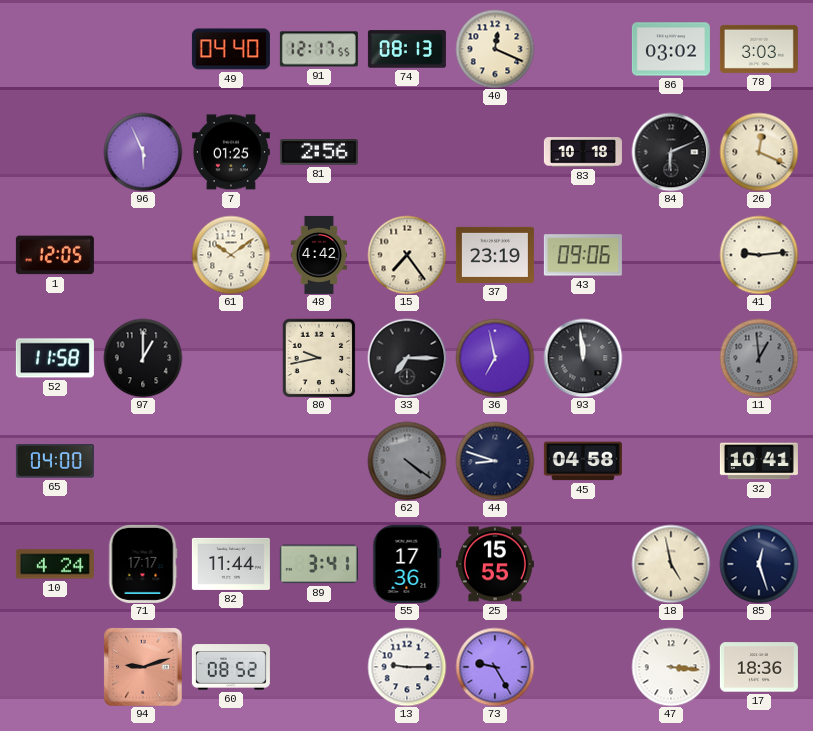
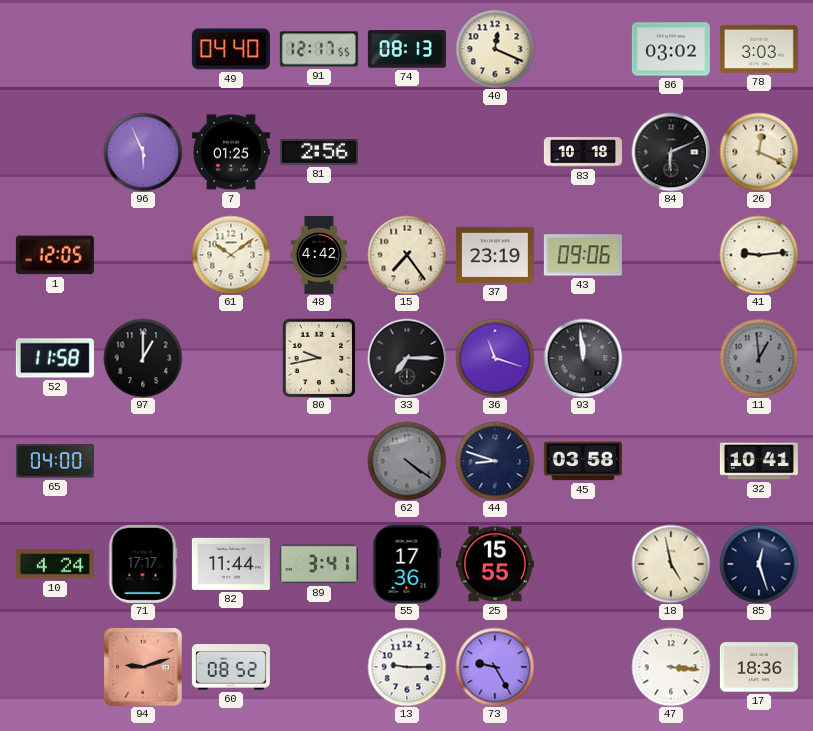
36: 6:58 -> 11:18 (495, 358)
45: 04:58 -> 03:58 (583, 461)
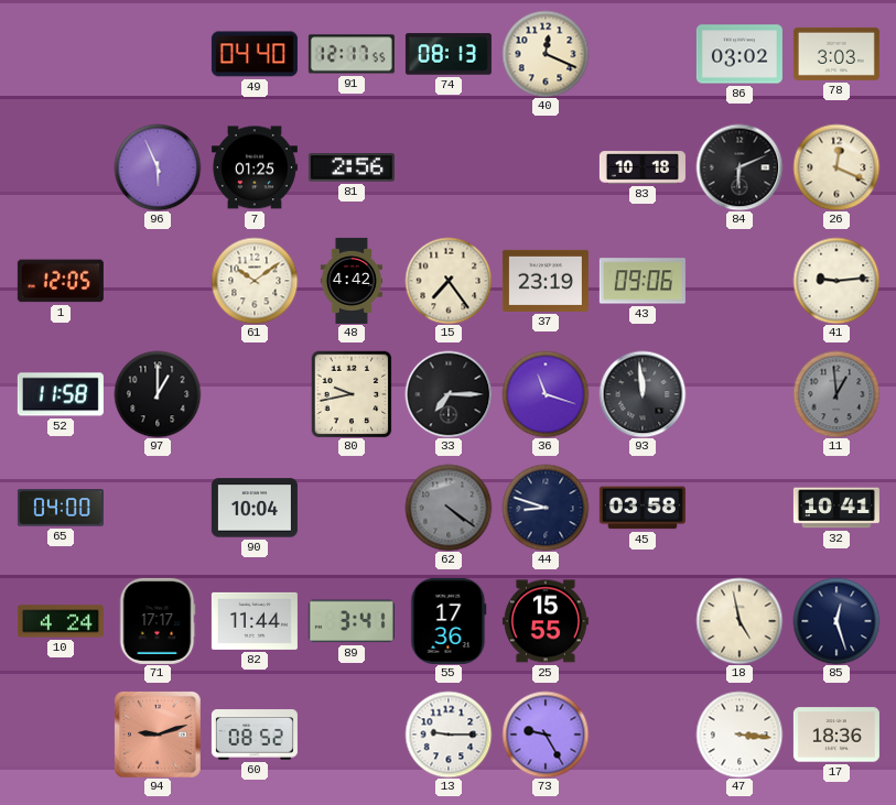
90: none -> 10:04 (255, 508)
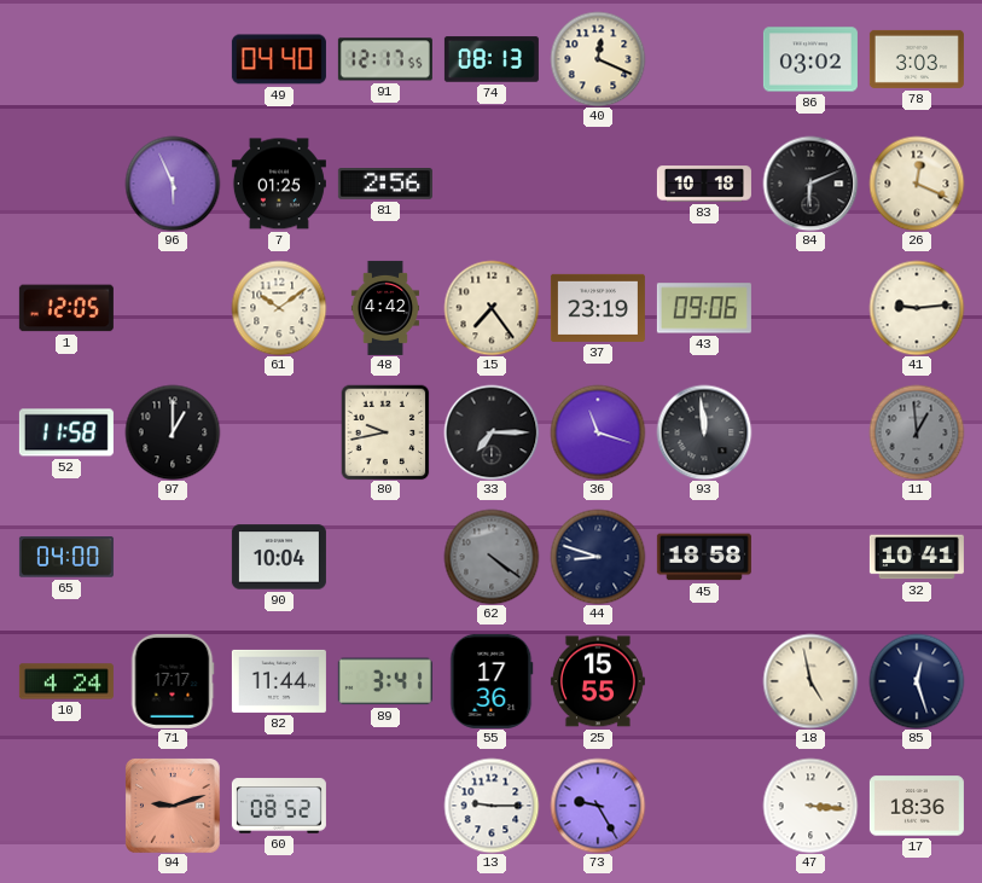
45: 03:58 -> 18:58 (704, 557)
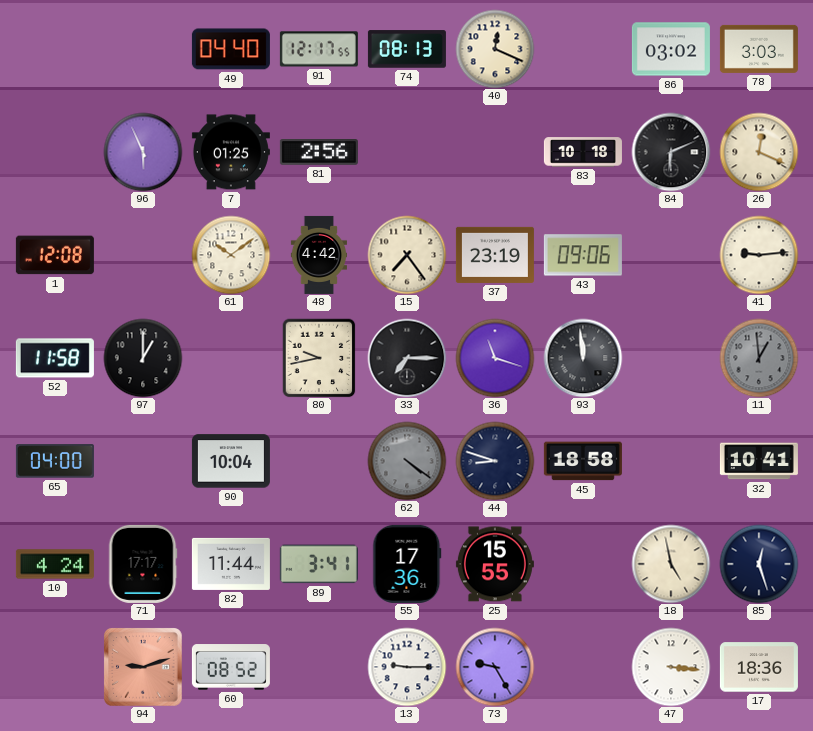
1: 12:05 -> 12:08 (55, 255)
